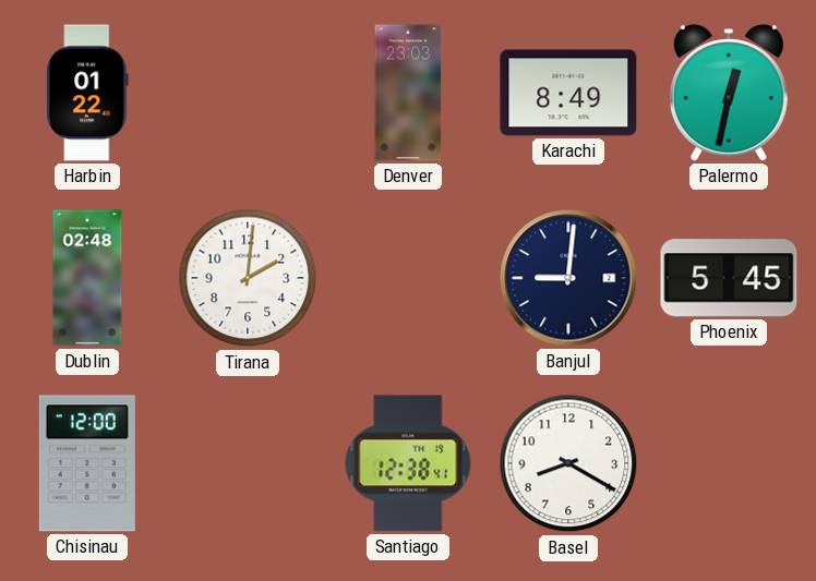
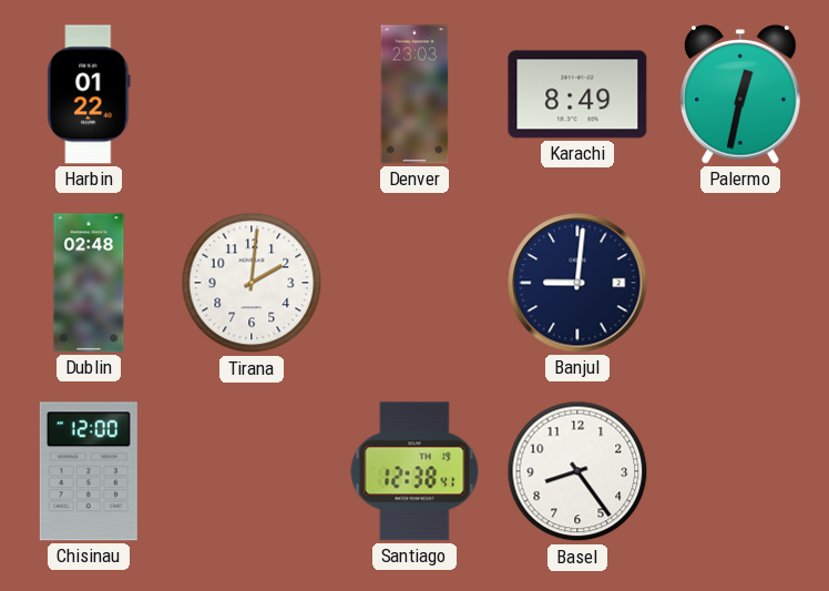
Phoenix: 5:45 -> none (729, 278)
Basel: 8:20 -> 8:24 (577, 471)
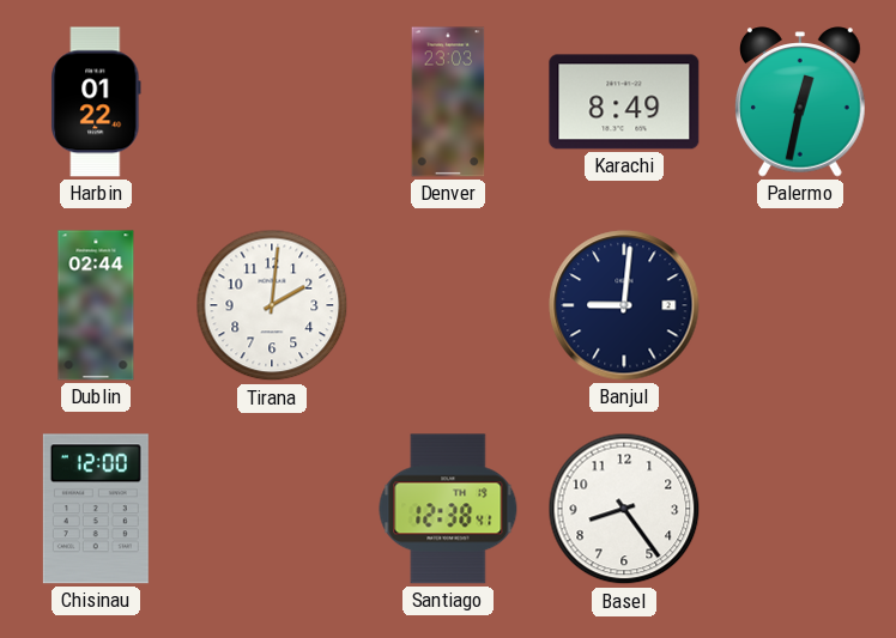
Dublin: 02:48 -> 02:44 (96, 305)
